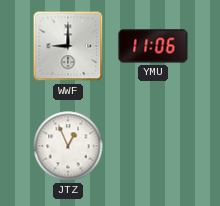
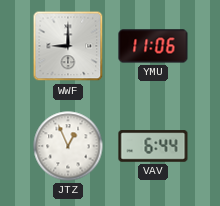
VAV: none -> 6:44 (153, 146)
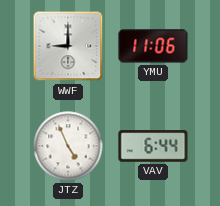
JTZ: 12:56 -> 4:56 (68, 146)
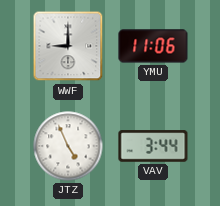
VAV: 6:44 -> 3:44 (153, 146)
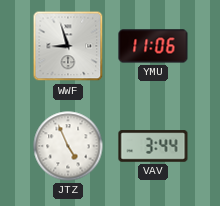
WWF: 9:00 -> 8:57 (68, 46)
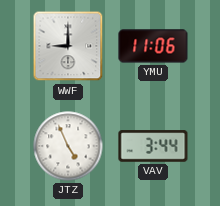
WWF: 8:57 -> 9:00 (68, 46)
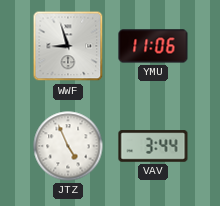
WWF: 9:00 -> 8:57 (68, 46)
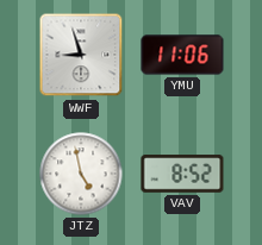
JTZ: 4:56 -> 4:58 (81, 174)
VAV: 3:44 -> 8:52 (182, 174)
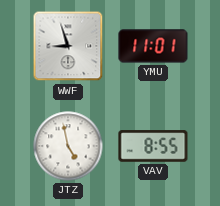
YMU: 11:06 -> 11:01 (153, 46)
VAV: 8:52 -> 8:55 (153, 146)
